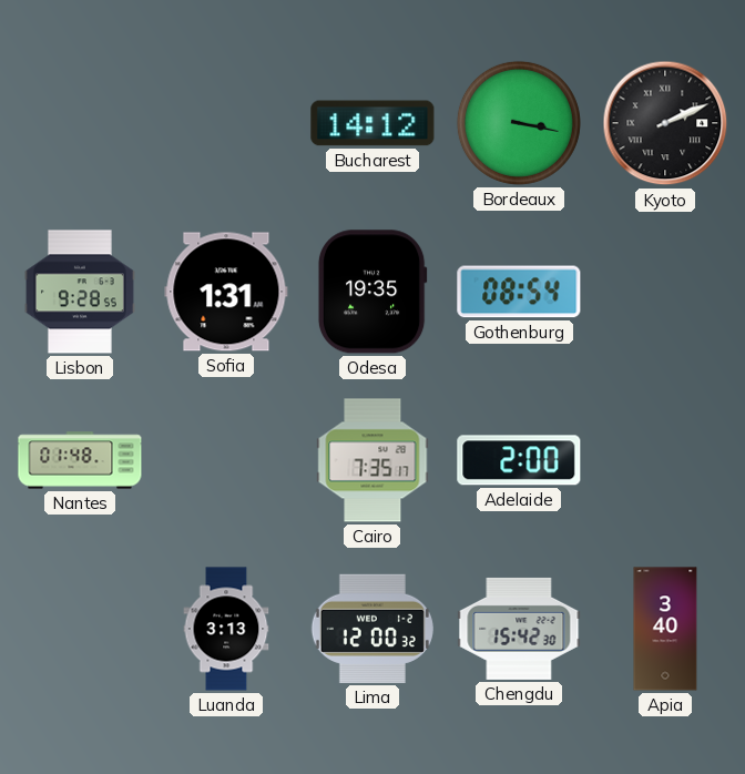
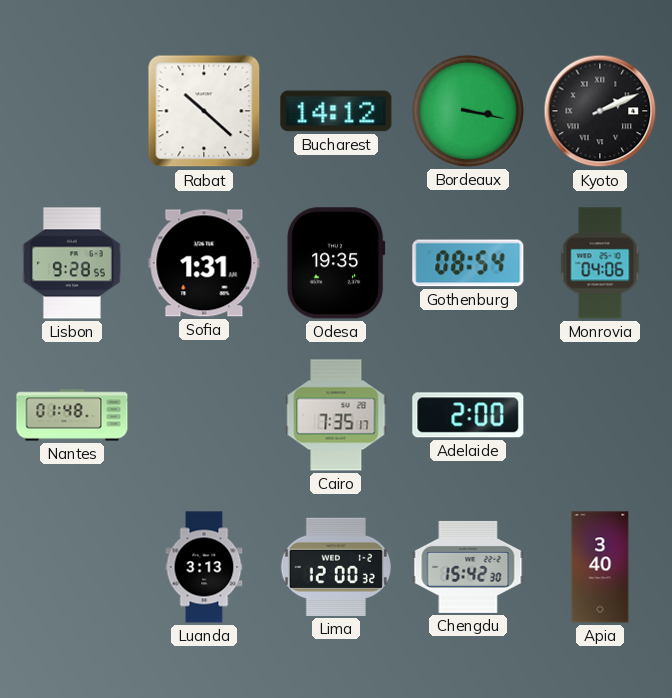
Rabat: none -> 10:22 (204, 111)
Monrovia: none -> 04:06 (600, 263)
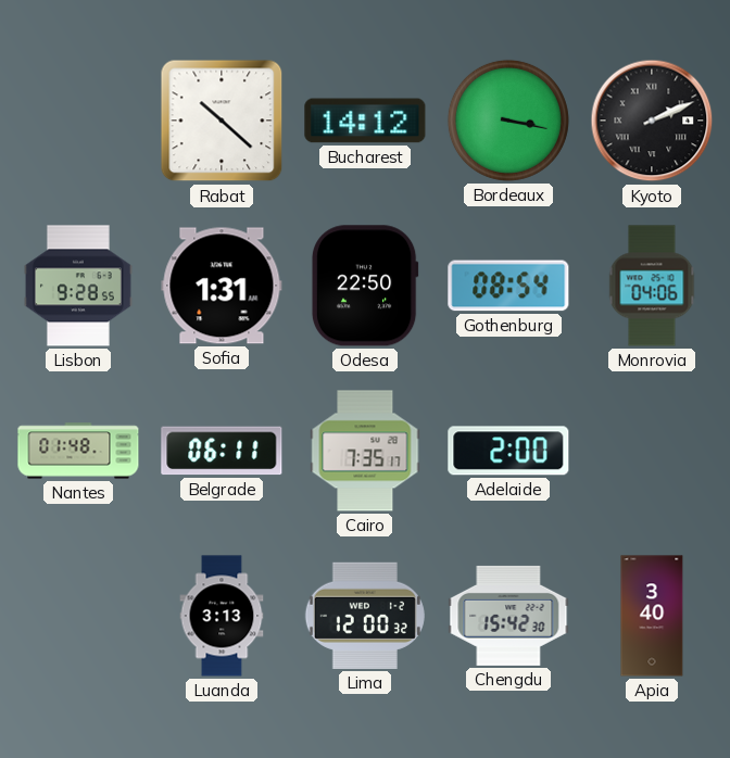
Odesa: 19:35 -> 22:50 (365, 286)
Belgrade: none -> 06:11 (222, 451)
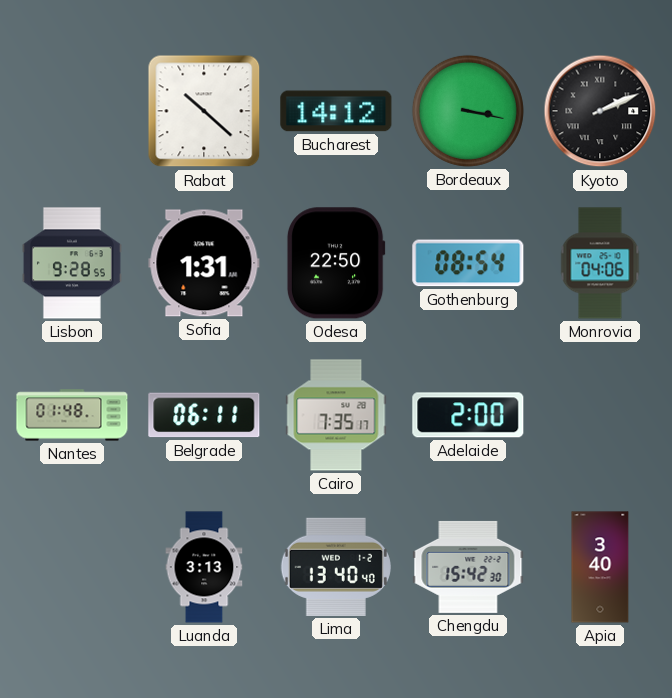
Lima: 12:00 -> 13:40 (336, 567)
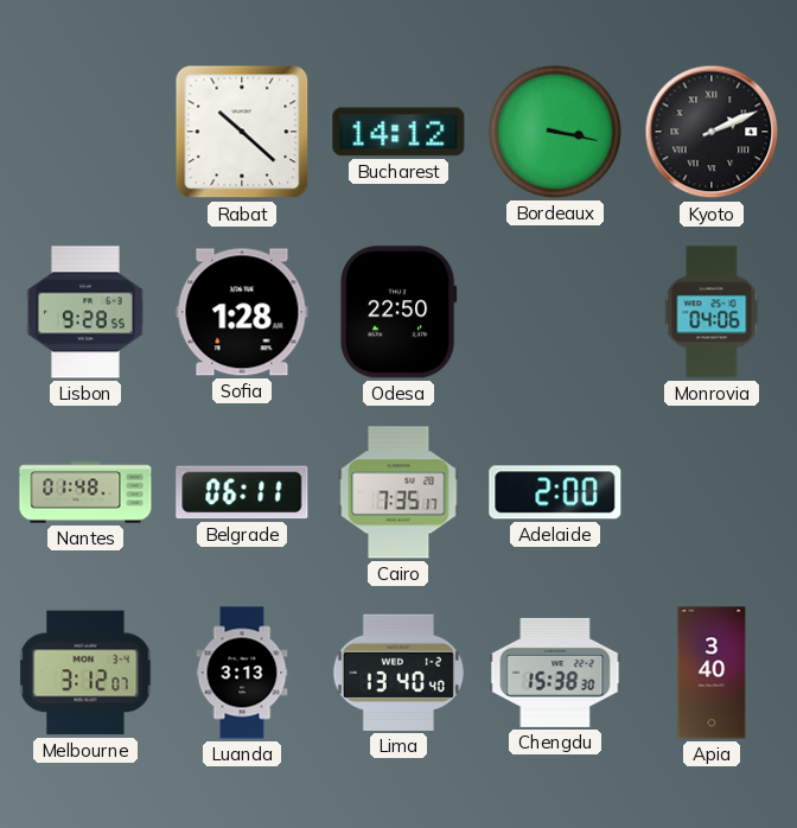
Sofia: 1:31 -> 1:28 (242, 312)
Gothenburg: 08:54 -> none (468, 263)
Melbourne: none -> 3:12 (85, 673)
Chengdu: 15:42 -> 15:38 (555, 673)
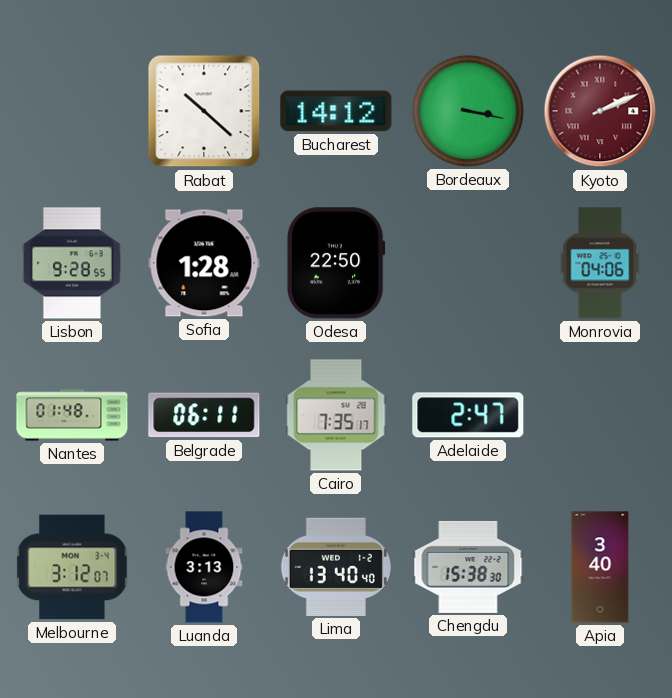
Kyoto dial: black -> burgundy (600, 111)
Adelaide: 2:00 -> 2:47 (468, 415)
